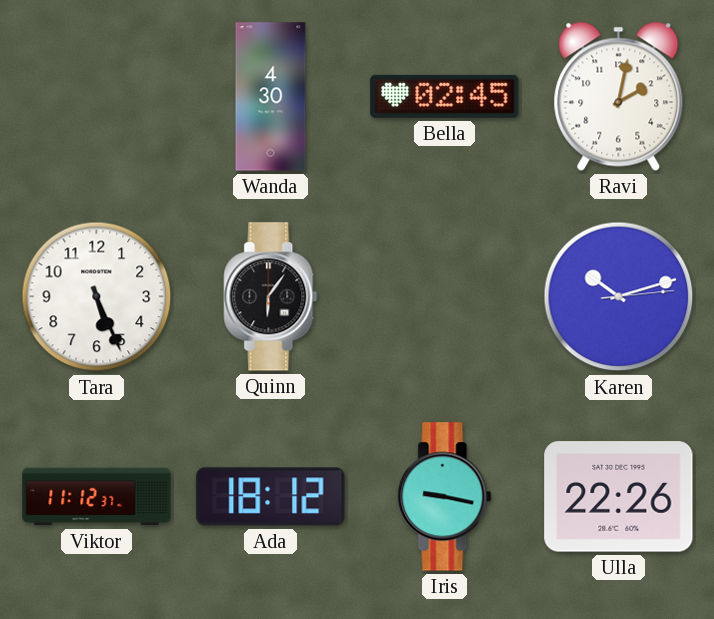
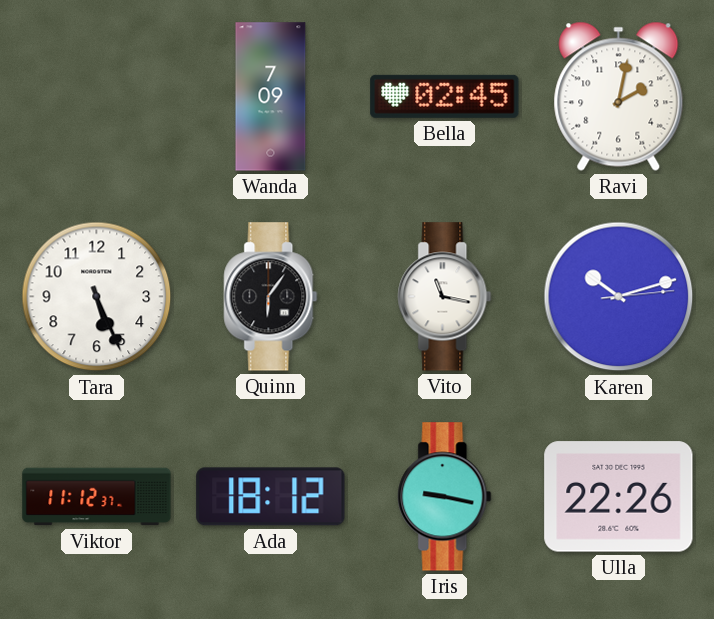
Wanda: 4:30 -> 7:09 (271, 97)
Vito: none -> 11:17 (445, 297)
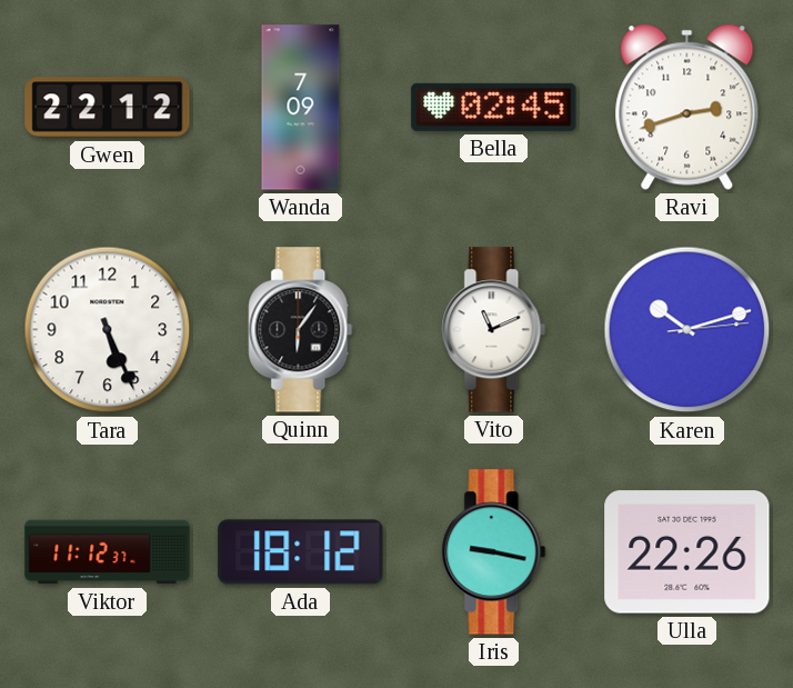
Gwen: none -> 22:12 (108, 108)
Ravi: 2:02 -> 2:42 (687, 107)
Vito: 11:17 -> 11:11 (494, 330)
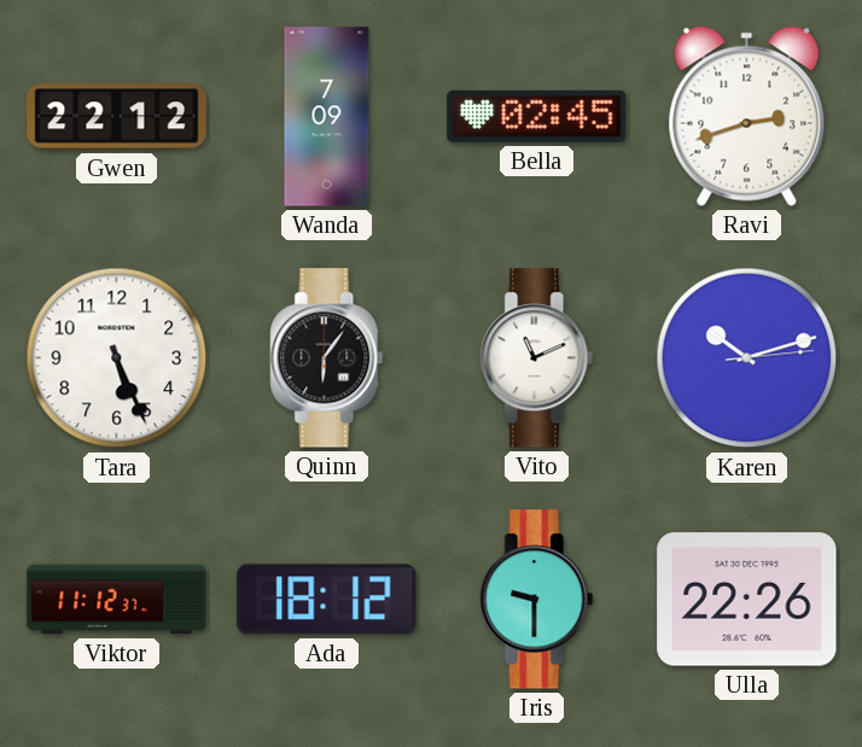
Iris: 9:17 -> 9:30 (537, 600)
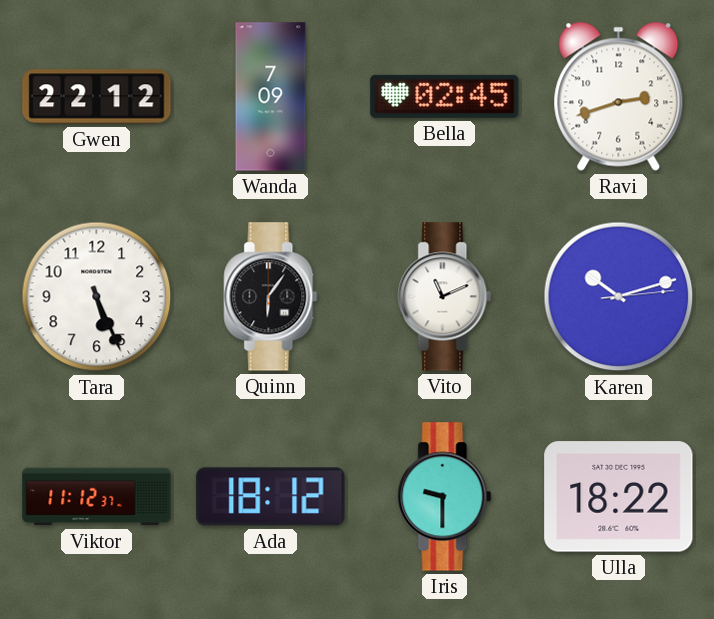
Ulla: 22:26 -> 18:22 (619, 497)
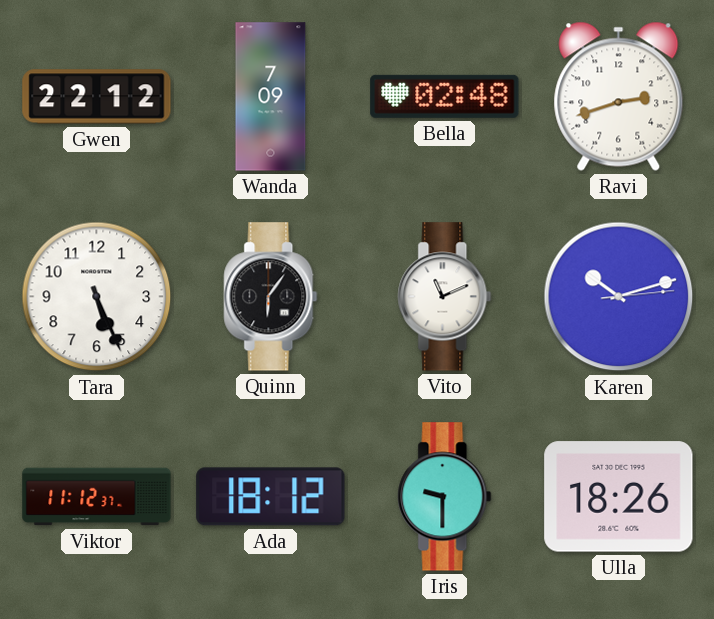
Bella: 02:45 -> 02:48 (445, 96)
Ulla: 18:22 -> 18:26 (619, 497)
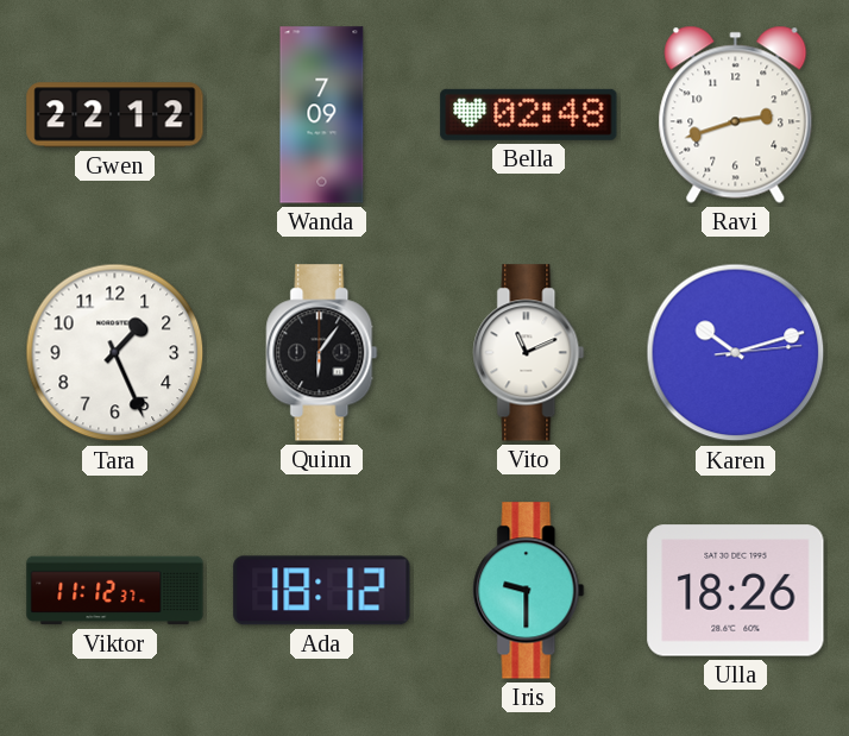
Tara: 5:26 -> 1:26 (115, 353)
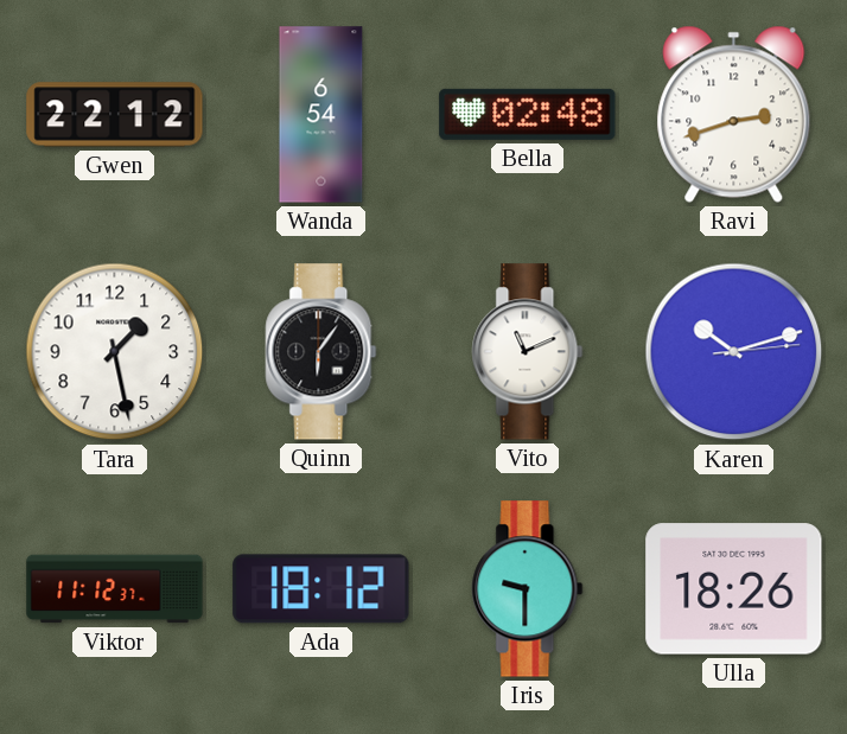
Wanda: 7:09 -> 6:54 (321, 115)
Tara: 1:26 -> 1:28 (115, 352)
